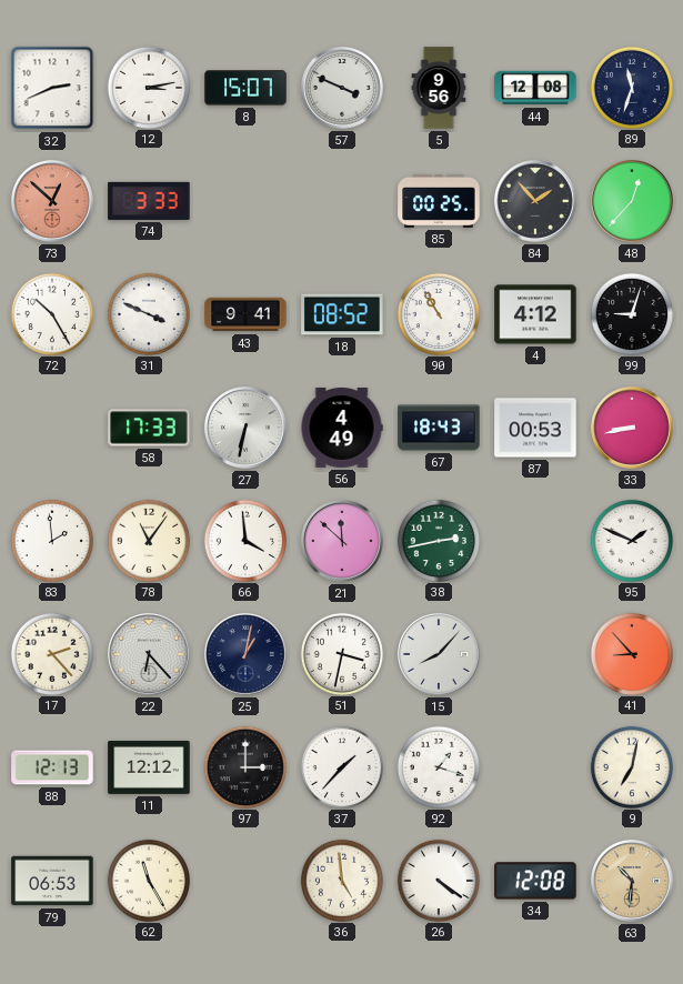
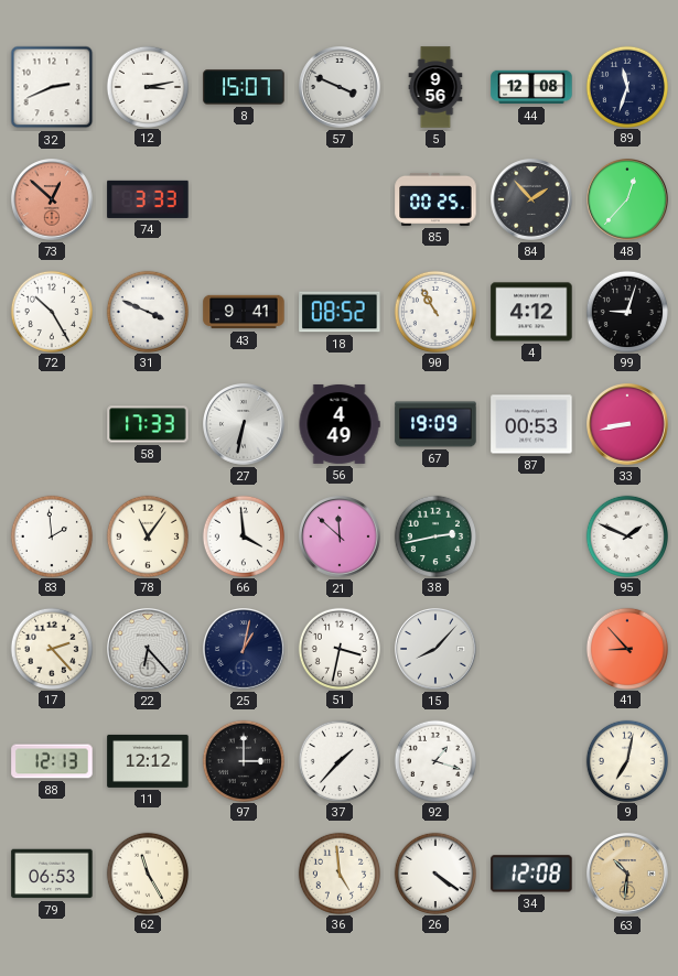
67: 18:43 -> 19:09 (435, 424)
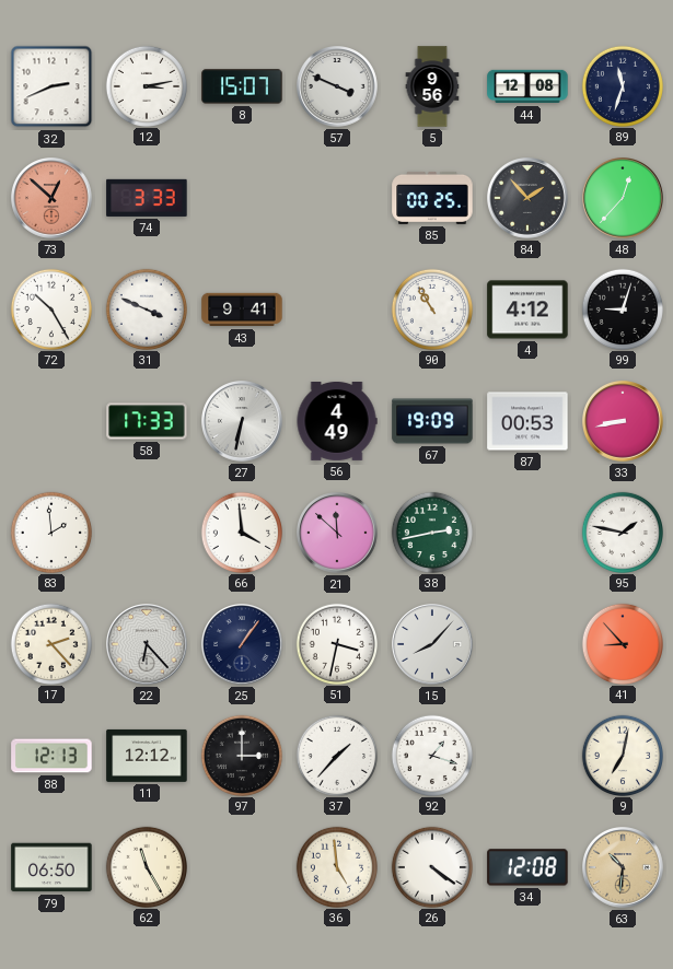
18: 08:52 -> none (340, 312)
78: 11:06 -> none (147, 535)
95: 1:49 -> 1:47 (622, 532)
25: 1:02 -> 1:06 (243, 645)
79: 06:53 -> 06:50 (51, 867)
